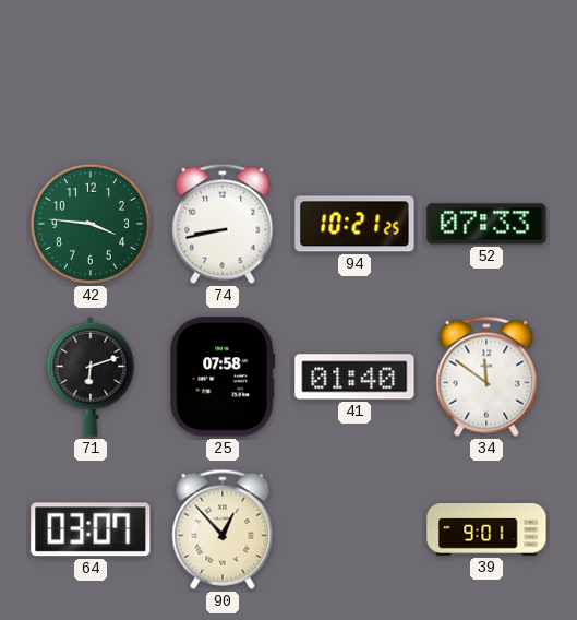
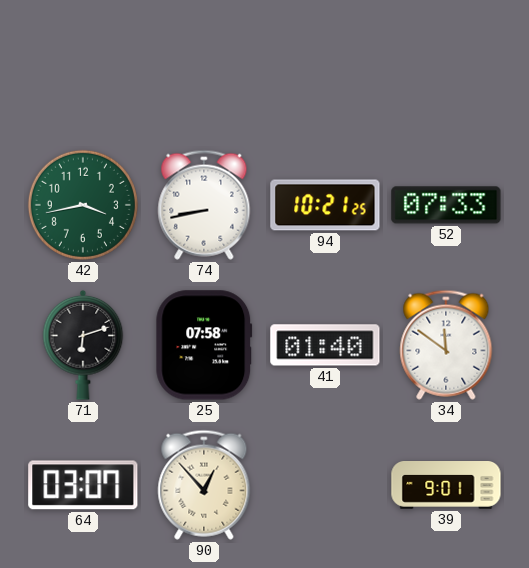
42: 3:46 -> 3:43 (83, 205)
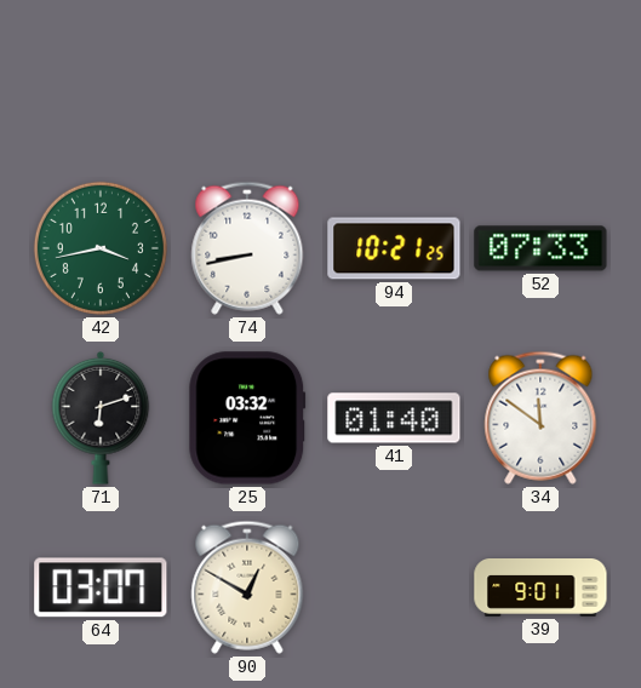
25: 07:58 -> 03:32 (247, 418)
90: 12:53 -> 12:50 (247, 587)
